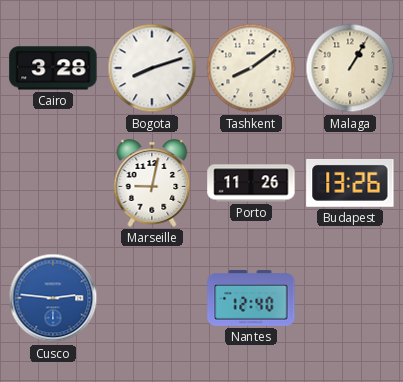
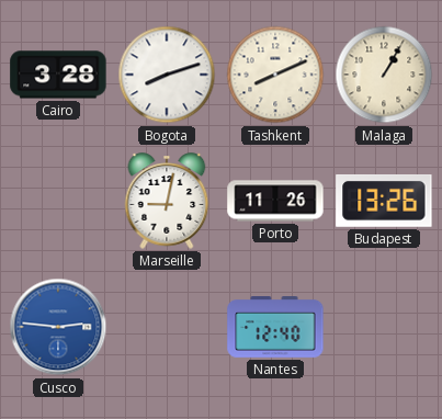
Tashkent: 8:09 -> 8:11 (275, 75)
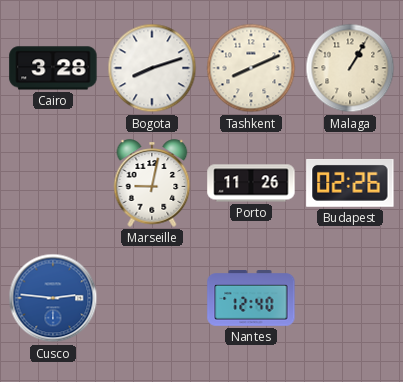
Budapest: 13:26 -> 02:26 (350, 183)
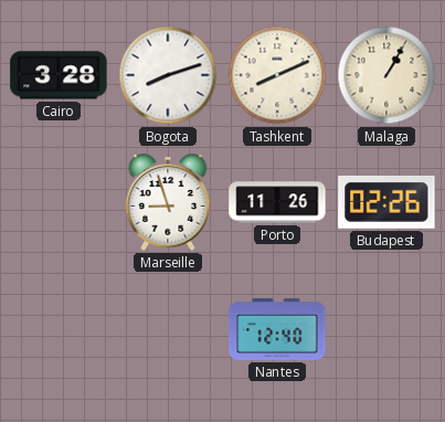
Marseille: 9:02 -> 8:57 (168, 202)
Cusco: 2:46 -> none (53, 298)
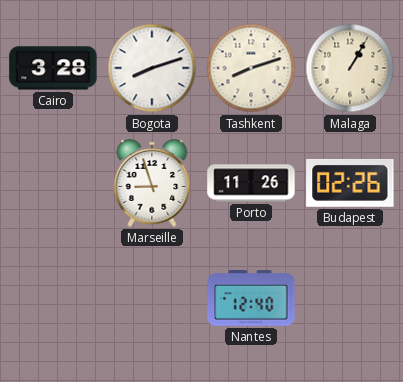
Tashkent: 8:11 -> 8:12 (251, 68)
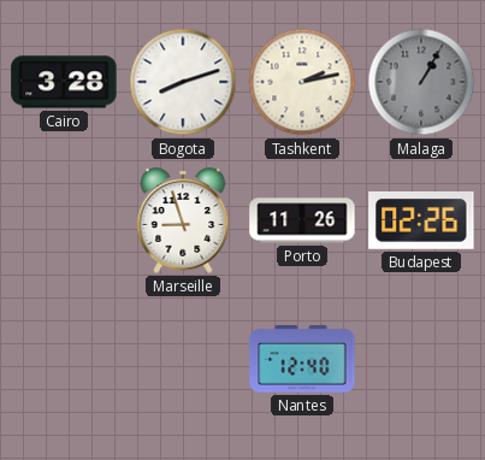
Tashkent: 8:12 -> 2:13 (302, 82)
Malaga dial: cream -> grey (421, 82)
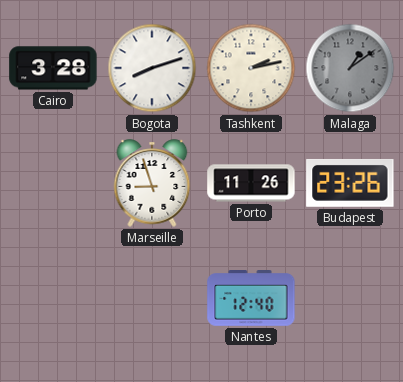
Malaga: 1:05 -> 1:09 (350, 68)
Budapest: 02:26 -> 23:26 (350, 183)
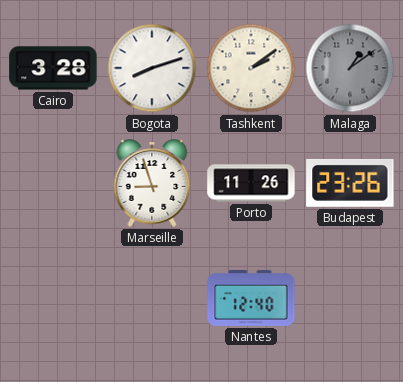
Tashkent: 2:13 -> 2:09 (251, 68)
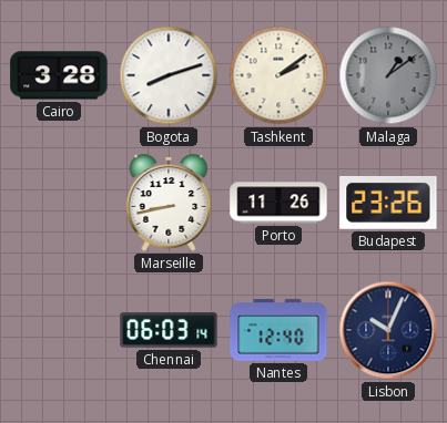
Marseille: 8:57 -> 8:43 (169, 203)
Chennai: none -> 06:03 (169, 330)
Lisbon: none -> 10:04 (388, 330)
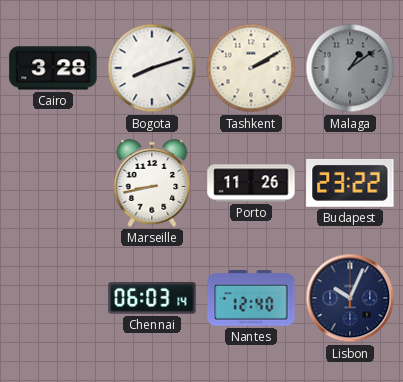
Tashkent: 2:09 -> 2:10 (251, 68)
Budapest: 23:26 -> 23:22 (350, 183)
